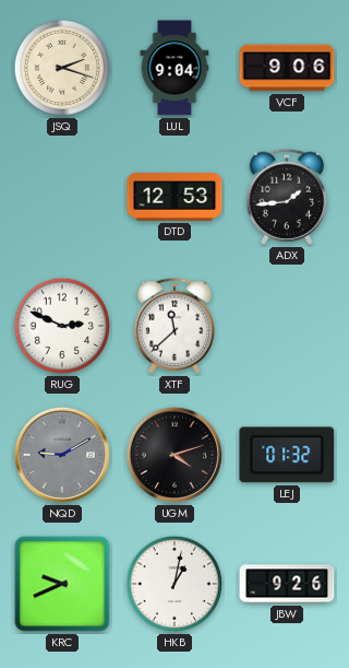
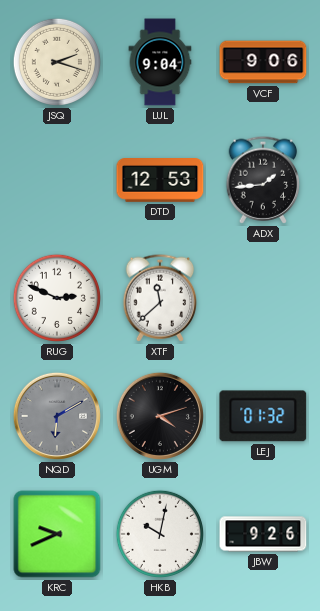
NQD: 9:10 -> 6:10 (57, 416)
HKB: 1:02 -> 10:02 (160, 534)
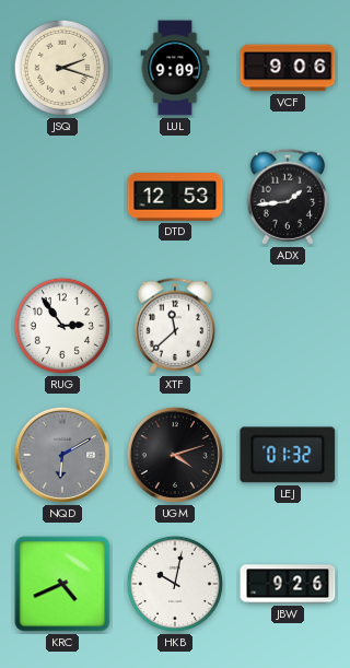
LUL: 9:04 -> 9:09 (175, 68)
RUG: 2:49 -> 2:54 (62, 326)
KRC: 9:41 -> 4:41 (62, 584)
